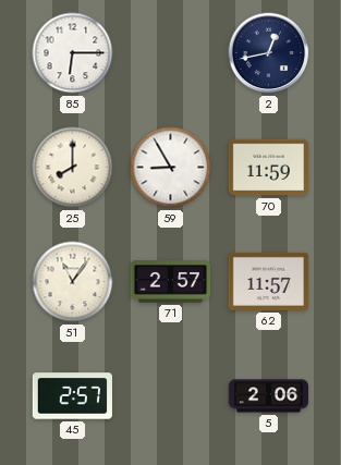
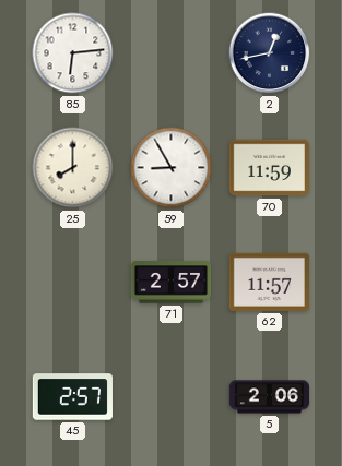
85: 6:15 -> 6:14 (73, 53)
51: 11:06 -> none (73, 282)
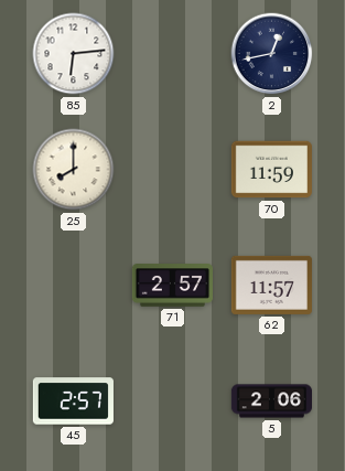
59: 8:55 -> none (172, 168)
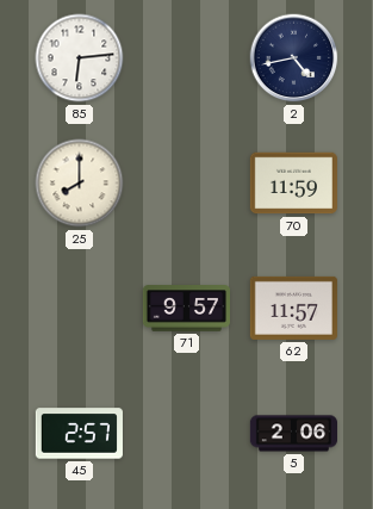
2: 12:43 -> 4:43 (294, 58)
71: 2:57 -> 9:57 (186, 309)
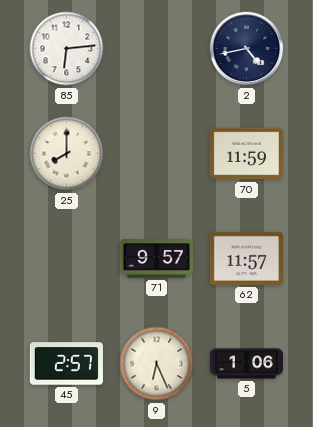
9: none -> 6:26 (157, 364)
5: 2:06 -> 1:06 (246, 364)
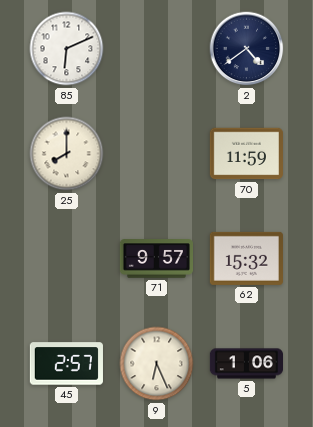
85: 6:14 -> 6:11 (67, 49)
2: 4:43 -> 4:39 (247, 49)
62: 11:57 -> 15:32 (246, 258)
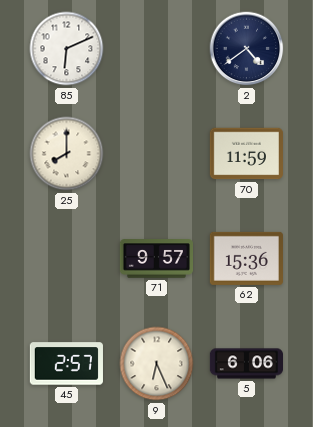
62: 15:32 -> 15:36 (246, 258)
5: 1:06 -> 6:06 (246, 364)
